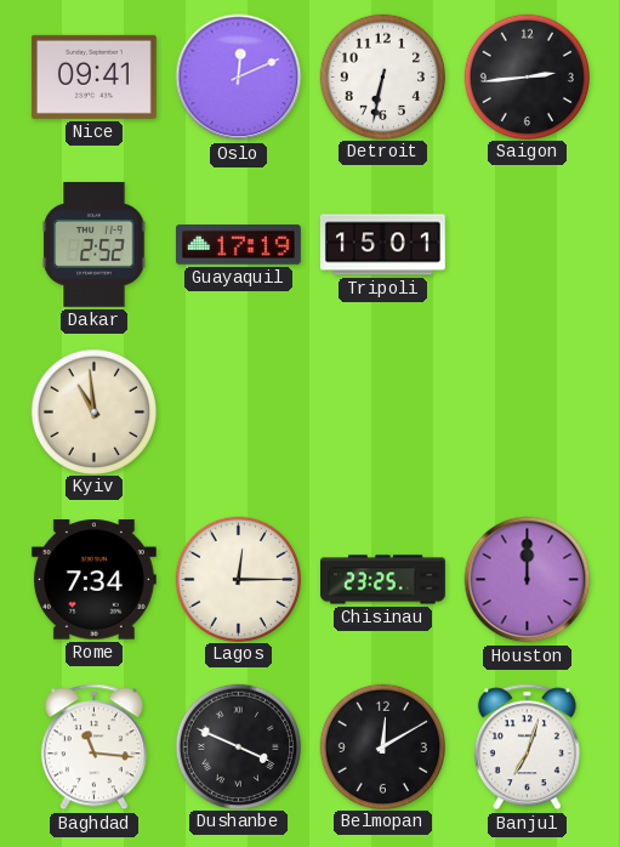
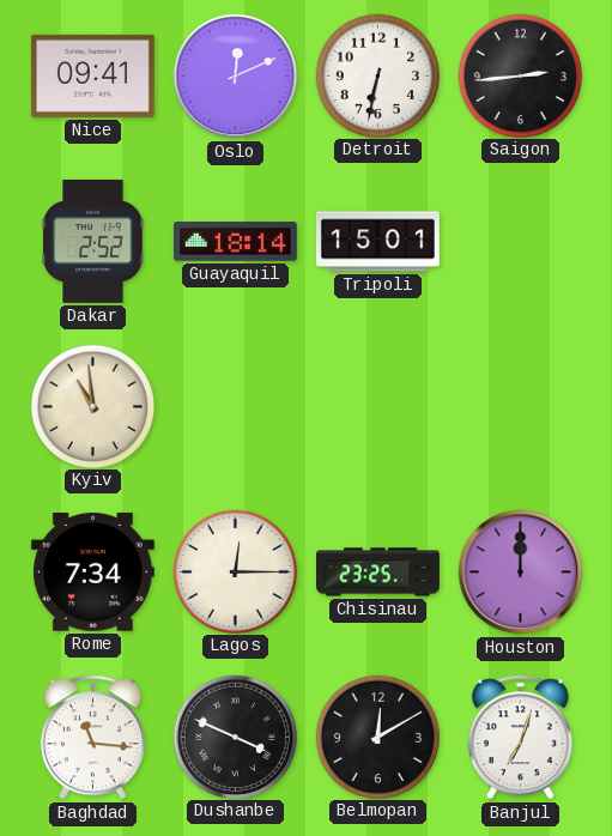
Guayaquil: 17:19 -> 18:14 (235, 242)
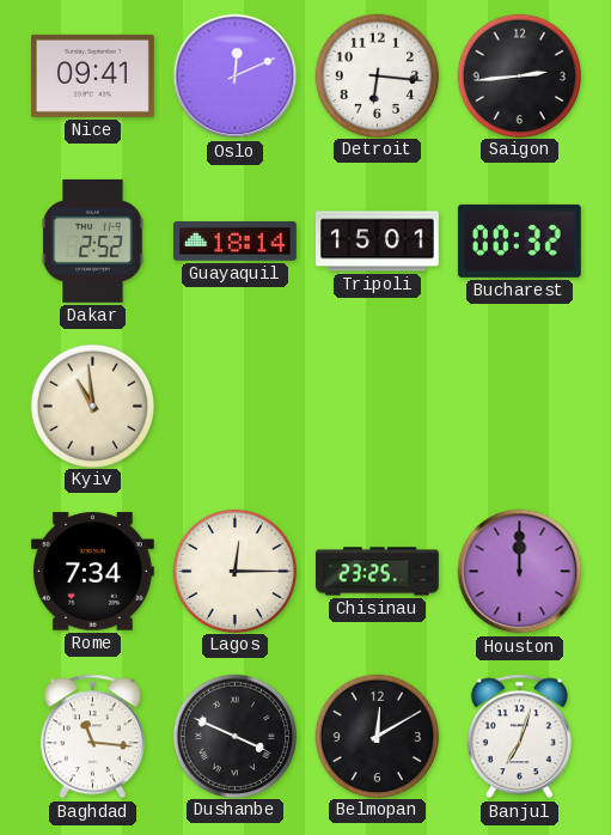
Detroit: 6:32 -> 6:16 (377, 75)
Bucharest: none -> 00:32 (519, 240)
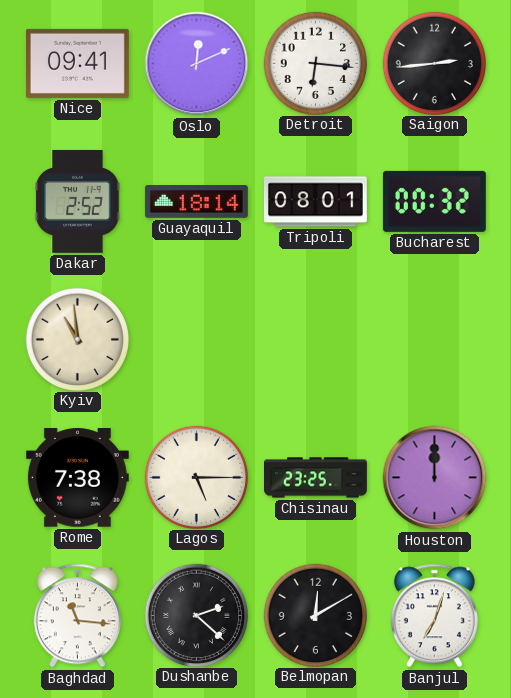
Tripoli: 15:01 -> 08:01 (315, 202)
Rome: 7:34 -> 7:38 (77, 478)
Lagos: 12:15 -> 5:15 (196, 477)
Dushanbe: 3:49 -> 2:22 (196, 615)
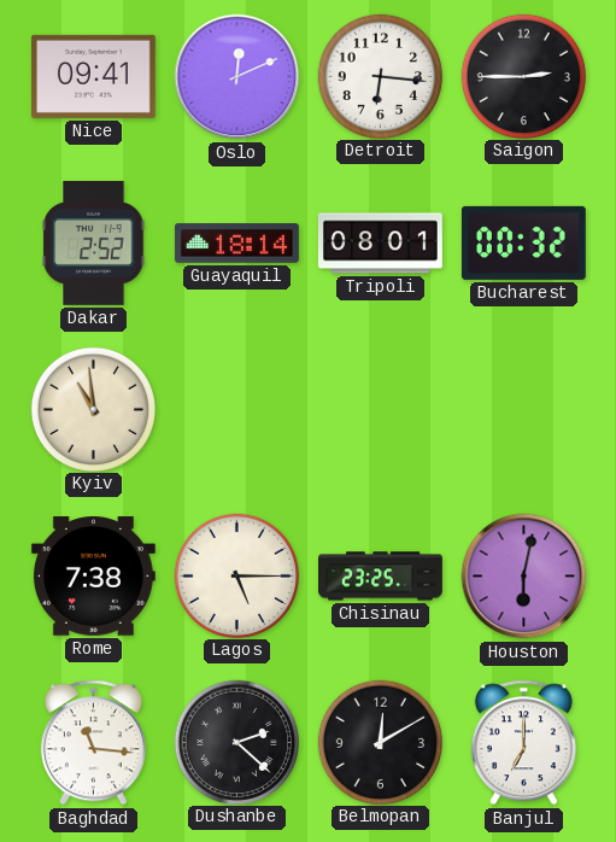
Saigon: 2:44 -> 2:45 (523, 76)
Houston: 12:00 -> 6:02 (524, 577)
Banjul: 7:03 -> 7:00 (523, 743)
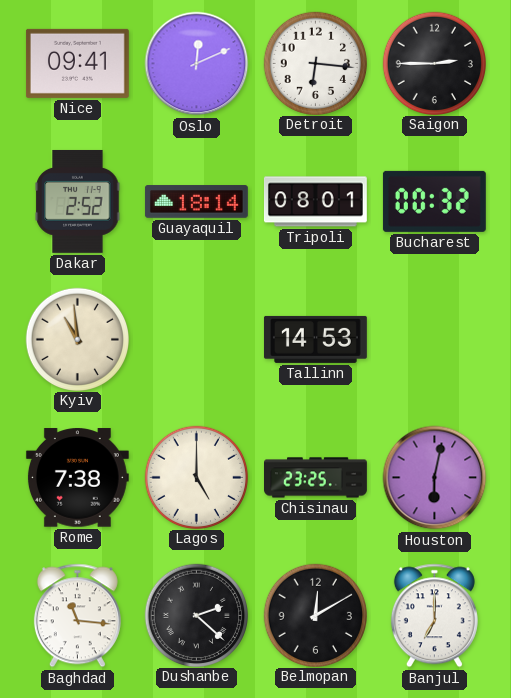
Tallinn: none -> 14:53 (315, 339)
Lagos: 5:15 -> 5:00 (196, 477)
